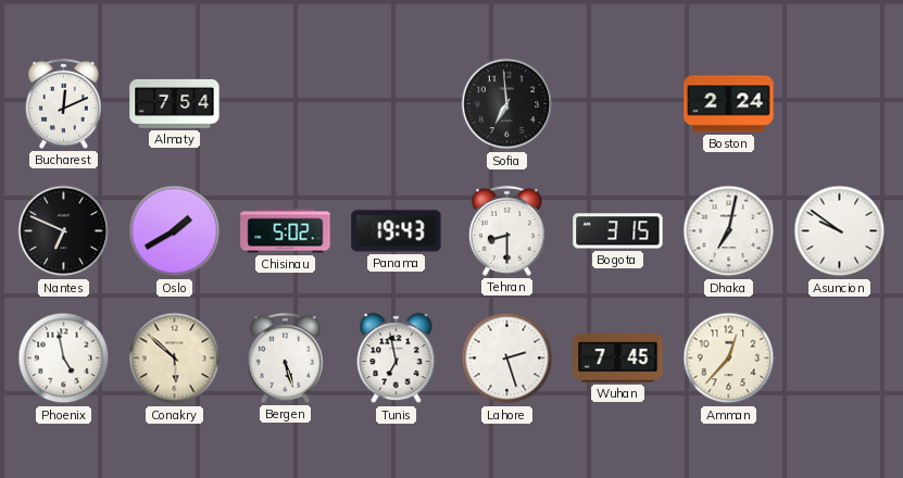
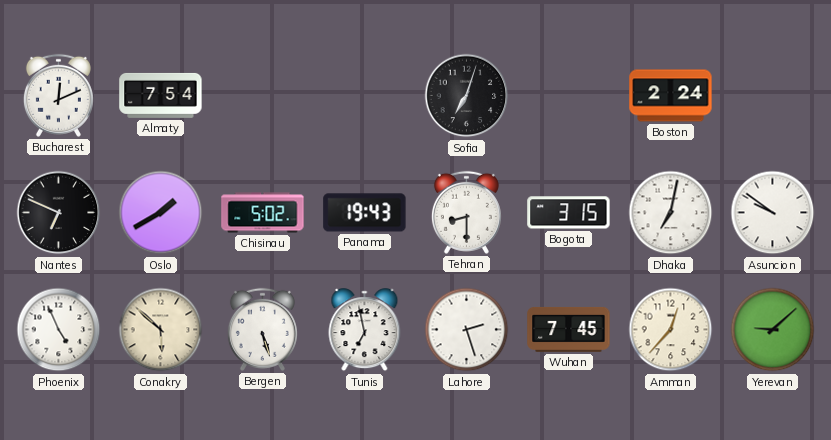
Sofia: 6:59 -> 7:03 (467, 96)
Phoenix: 4:58 -> 4:56 (59, 330)
Yerevan: none -> 9:08 (773, 330)
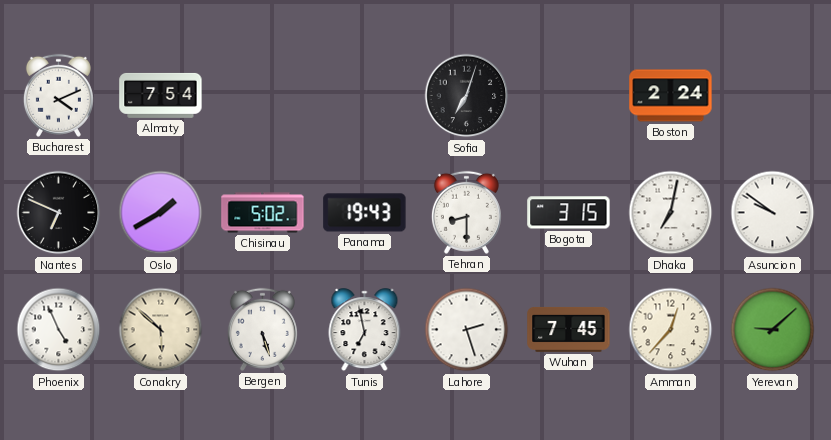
Bucharest: 12:11 -> 4:11 (58, 95)
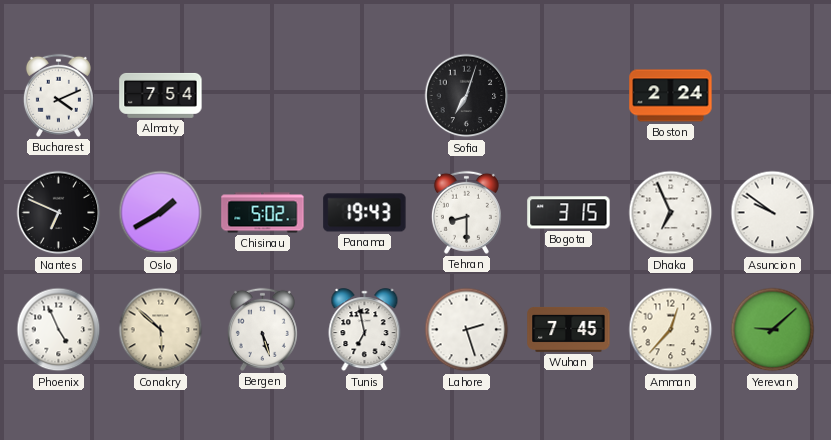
Dhaka: 7:02 -> 6:56 (671, 213)
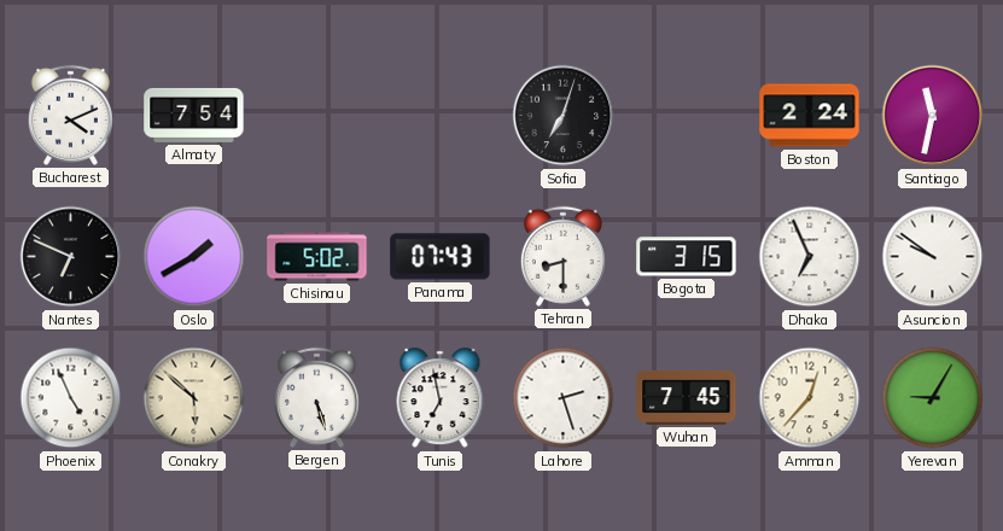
Santiago: none -> 11:32 (933, 116)
Panama: 19:43 -> 07:43 (441, 257)
Yerevan: 9:08 -> 9:05 (933, 398)
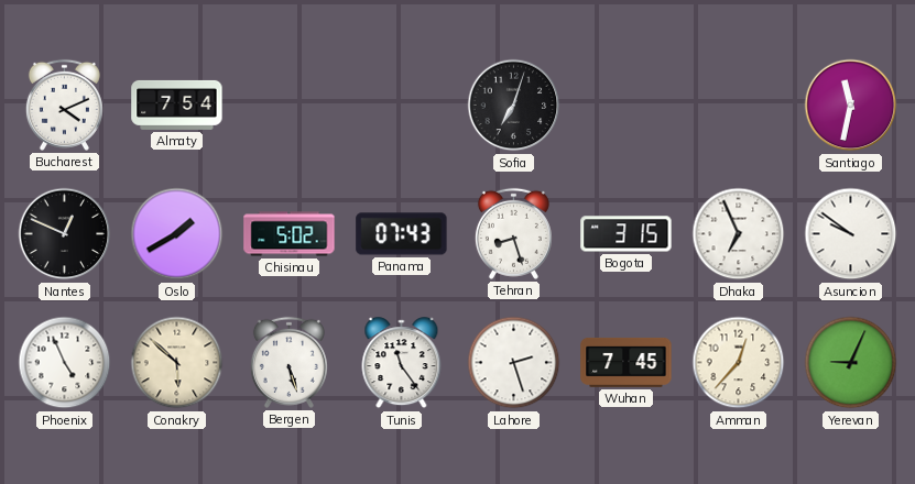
Boston: 2:24 -> none (810, 116)
Nantes: 6:49 -> 12:49 (65, 234)
Tehran: 8:30 -> 8:27 (513, 233)
Tunis: 6:58 -> 11:24 (402, 363)
Yerevan: 9:05 -> 9:04 (851, 363)
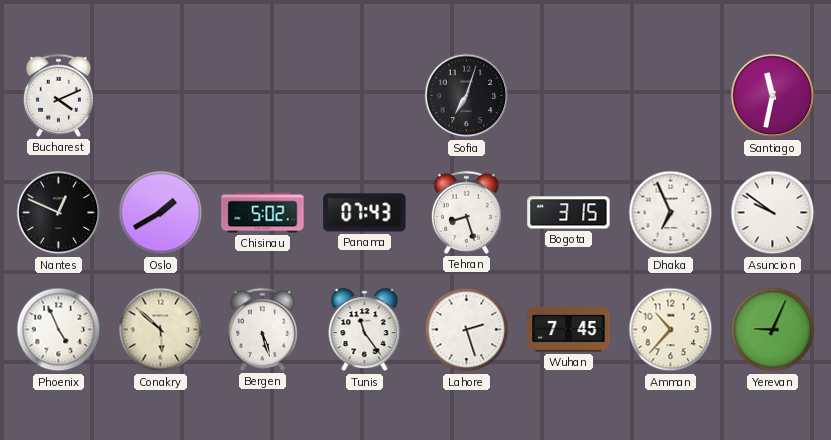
Almaty: 7:54 -> none (177, 105)
Amman: 12:37 -> 10:37 (671, 330)
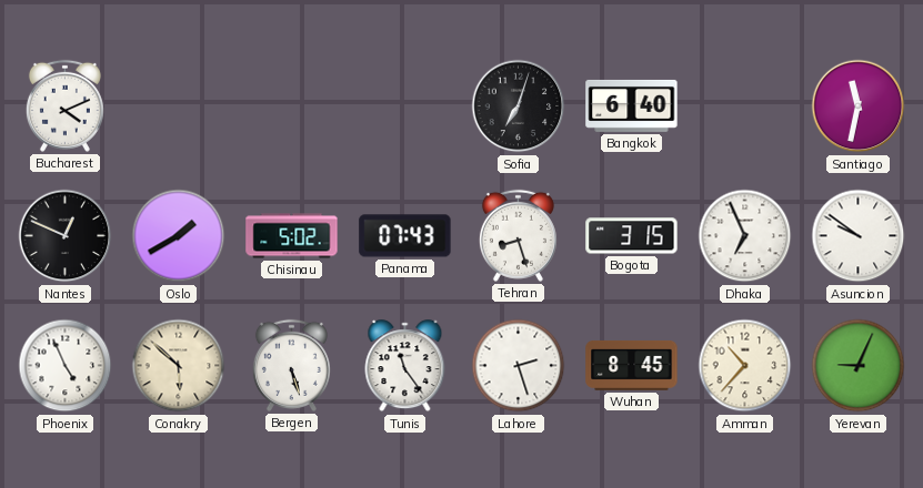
Bangkok: none -> 6:40 (632, 105)
Wuhan: 7:45 -> 8:45 (632, 365)
